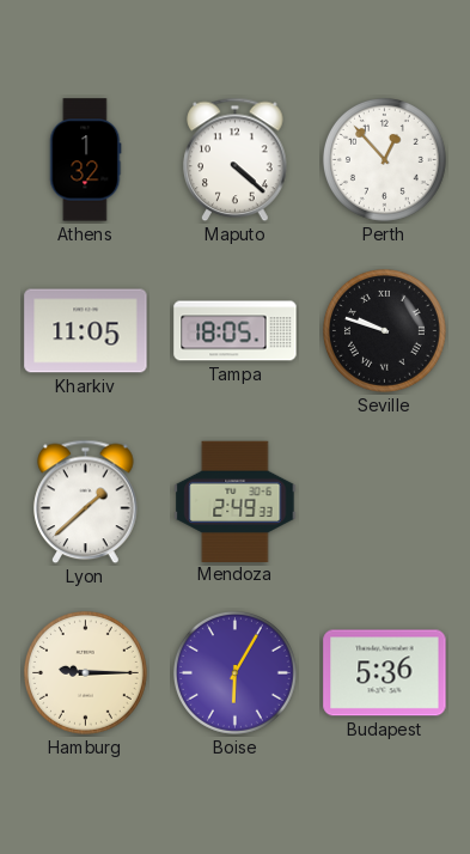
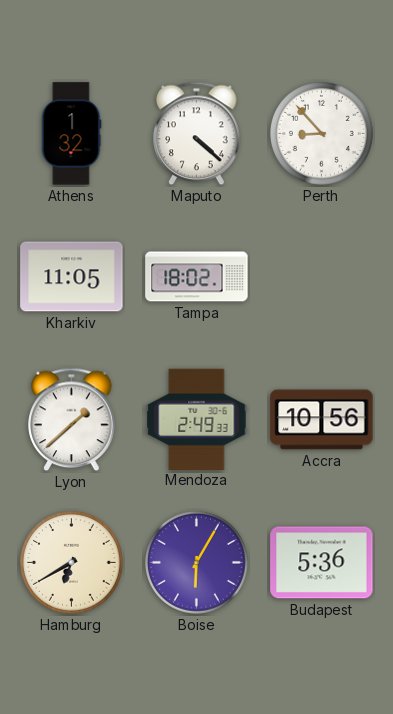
Perth: 12:53 -> 8:53 (321, 133)
Tampa: 18:05 -> 18:02 (197, 277)
Seville: 9:48 -> none (384, 330)
Accra: none -> 10:56 (322, 420)
Hamburg: 9:15 -> 6:40 (71, 562)
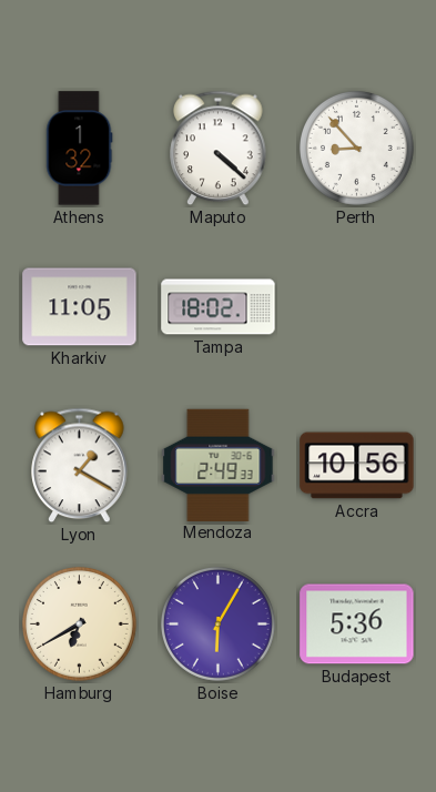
Lyon: 1:38 -> 1:20 (80, 466)
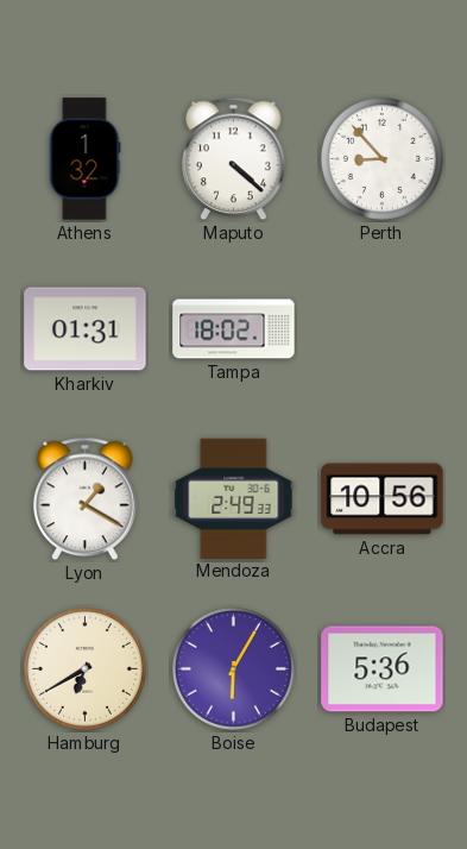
Kharkiv: 11:05 -> 01:31 (86, 329)
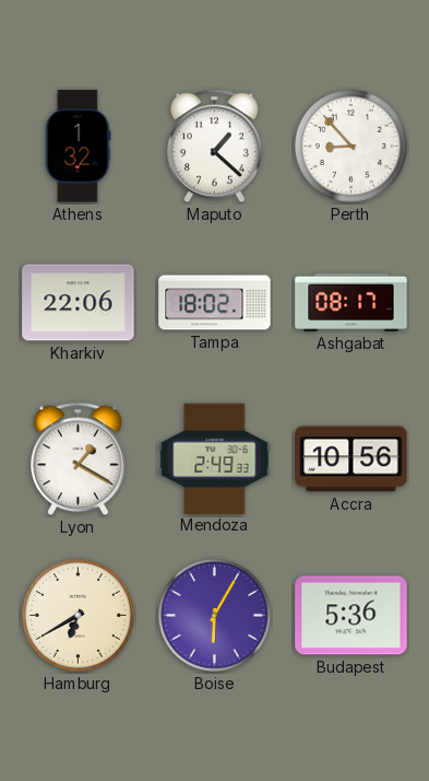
Maputo: 4:22 -> 1:22 (215, 147)
Kharkiv: 01:31 -> 22:06 (79, 303)
Ashgabat: none -> 08:17 (351, 302)
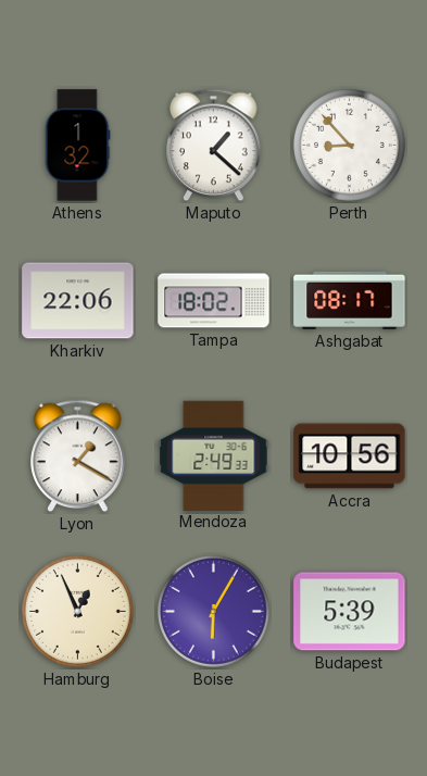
Hamburg: 6:40 -> 12:56 (77, 611)
Budapest: 5:36 -> 5:39 (350, 612)
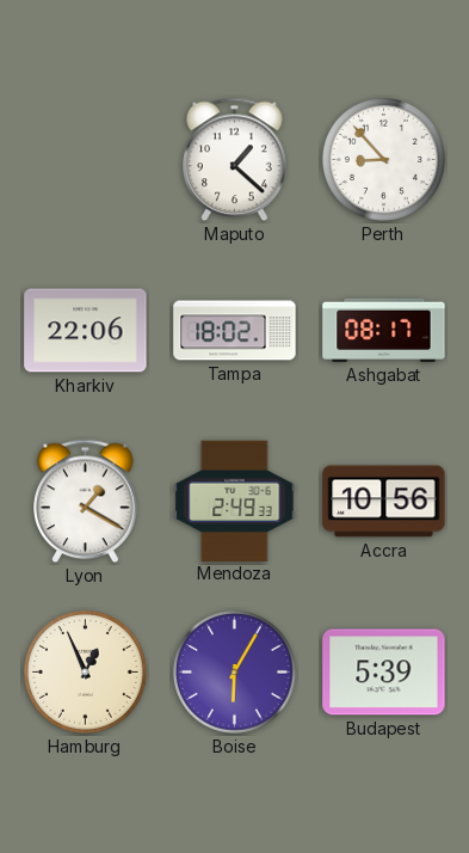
Athens: 1:32 -> none (77, 146)
